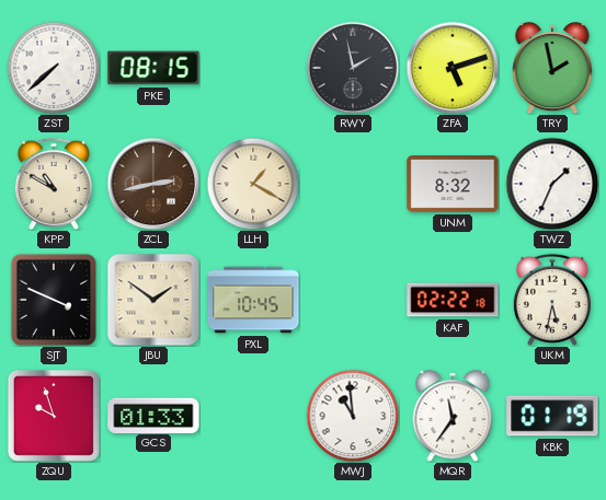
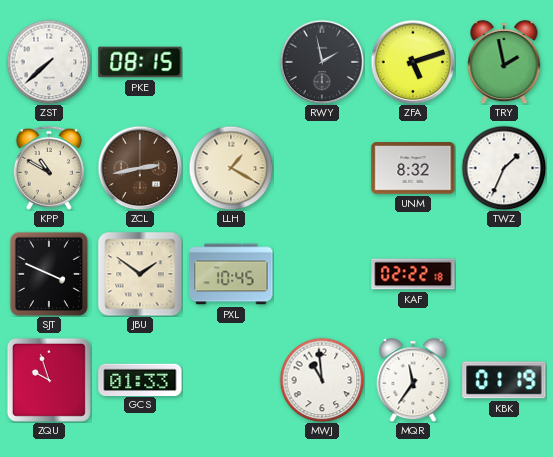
UKM: 5:32 -> none (552, 300)
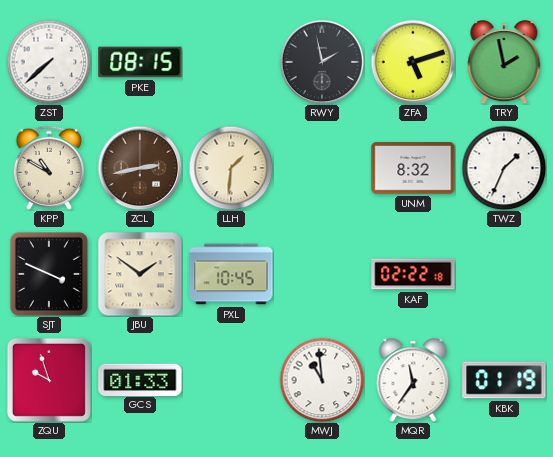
LLH: 1:20 -> 1:31 (231, 168)
